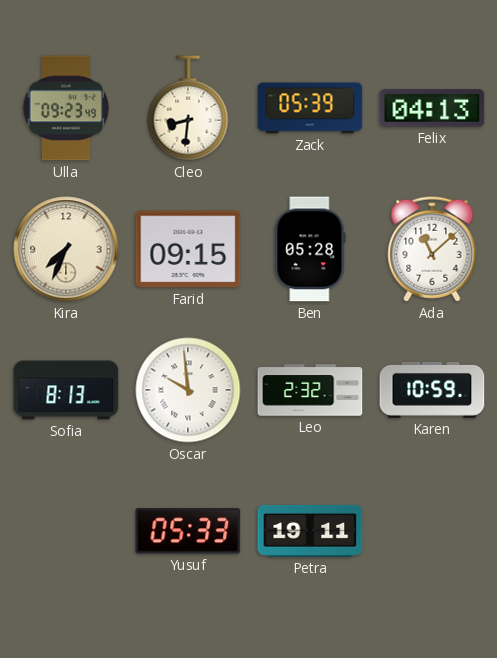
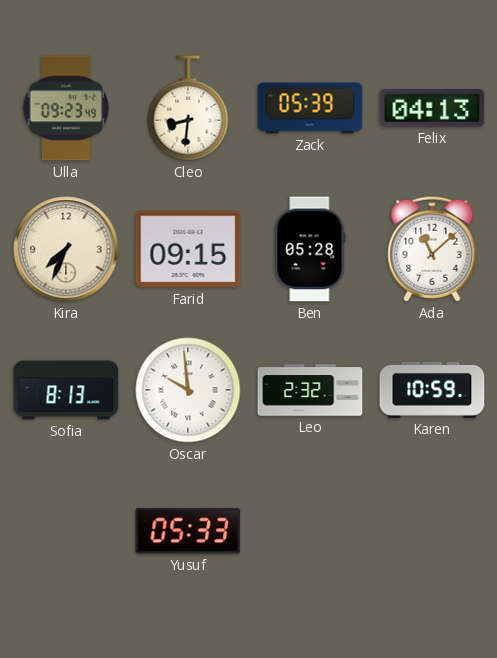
Petra: 19:11 -> none (310, 531)
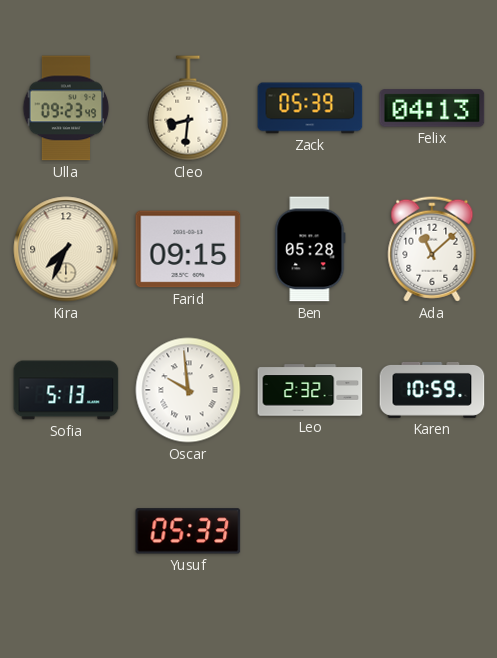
Sofia: 8:13 -> 5:13 (66, 390)
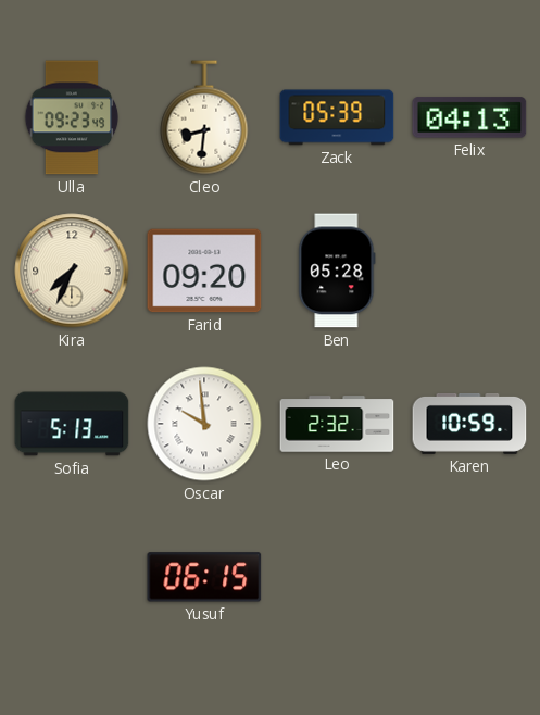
Farid: 09:15 -> 09:20 (204, 271)
Ada: 11:08 -> none (432, 249)
Yusuf: 05:33 -> 06:15 (204, 577)
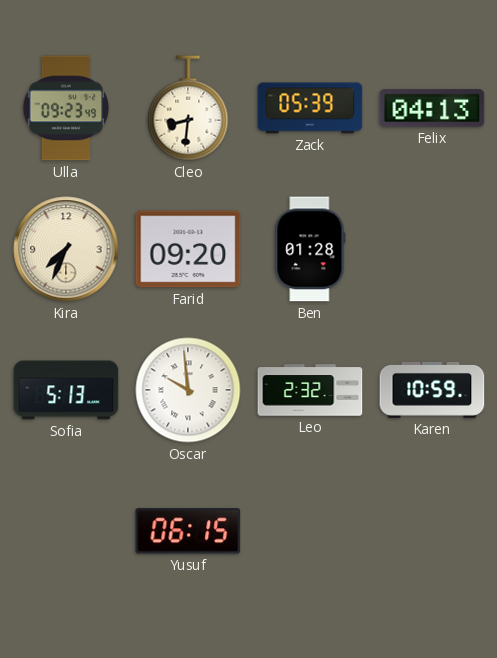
Ben: 05:28 -> 01:28 (310, 249)
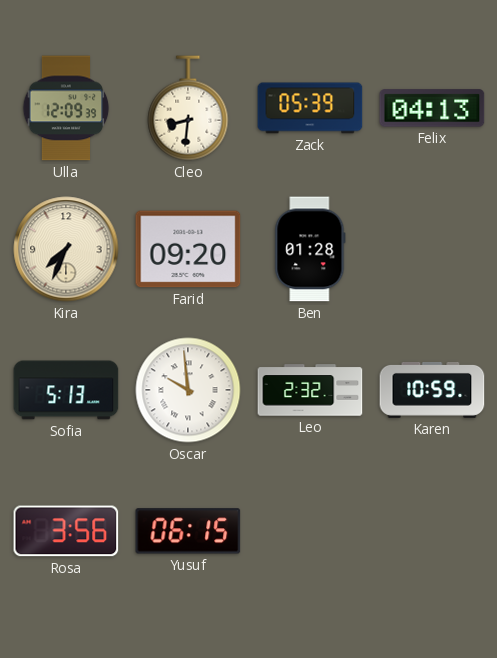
Ulla: 09:23 -> 12:09 (66, 108)
Rosa: none -> 3:56 (66, 531)
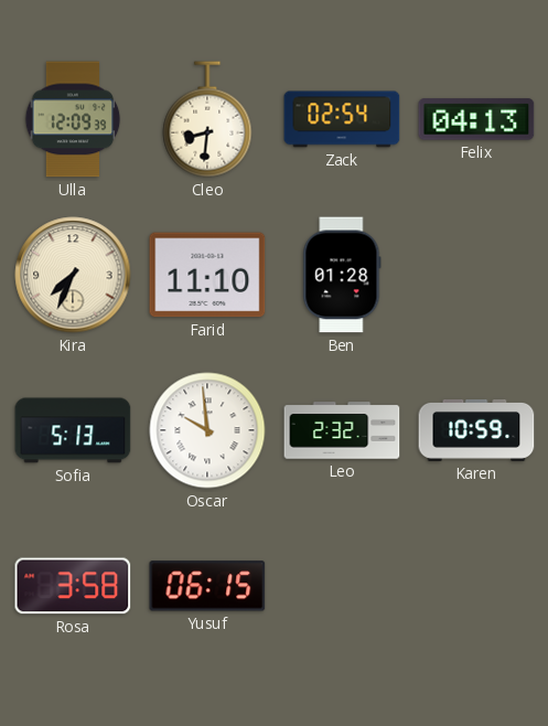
Zack: 05:39 -> 02:54 (342, 119)
Farid: 09:20 -> 11:10 (207, 275)
Rosa: 3:56 -> 3:58 (73, 586)
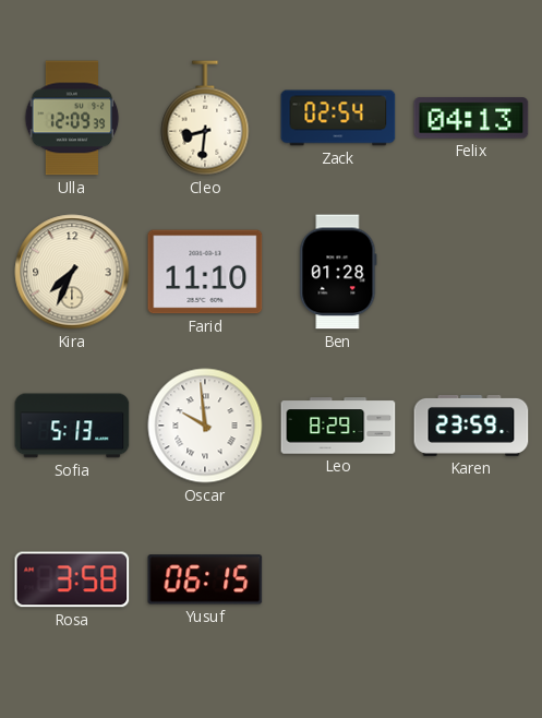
Leo: 2:32 -> 8:29 (338, 426)
Karen: 10:59 -> 23:59 (471, 426)
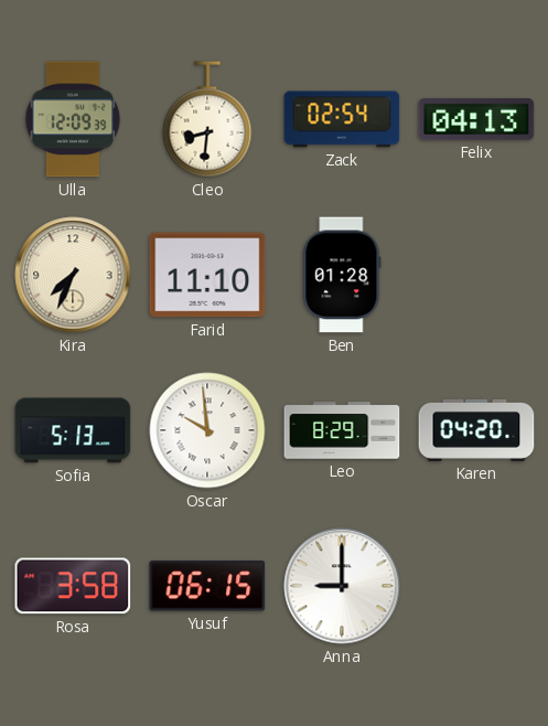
Karen: 23:59 -> 04:20 (476, 430)
Anna: none -> 9:00 (342, 586)
